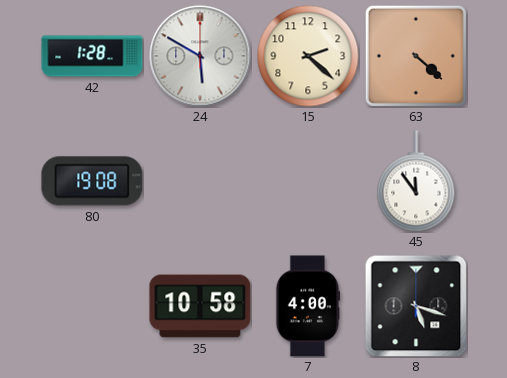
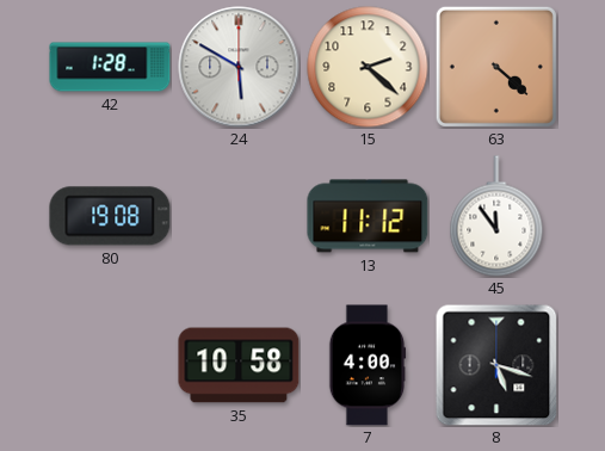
13: none -> 11:12 (368, 216)
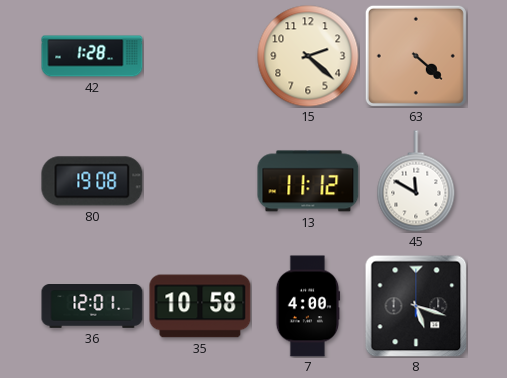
24: 5:50 -> none (239, 67)
45: 11:54 -> 11:50 (416, 181)
36: none -> 12:01 (92, 307)
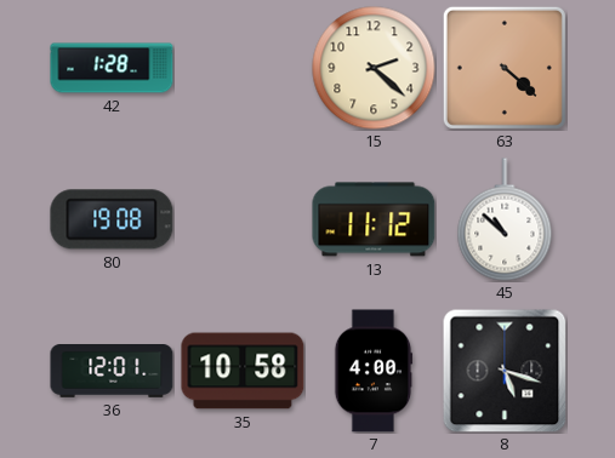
45: 11:50 -> 10:52 (505, 219)
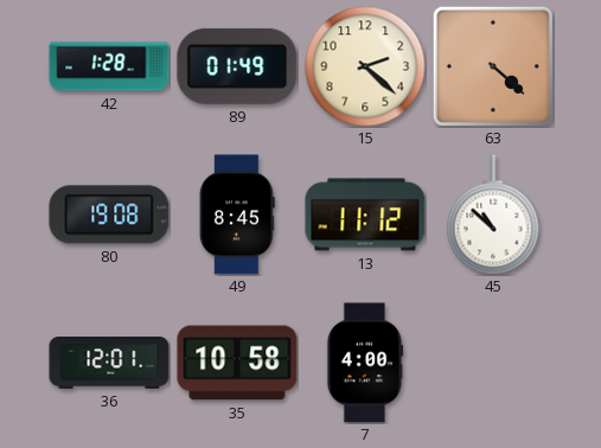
89: none -> 01:49 (237, 66)
49: none -> 8:45 (237, 215)
8: 5:18 -> none (505, 371)
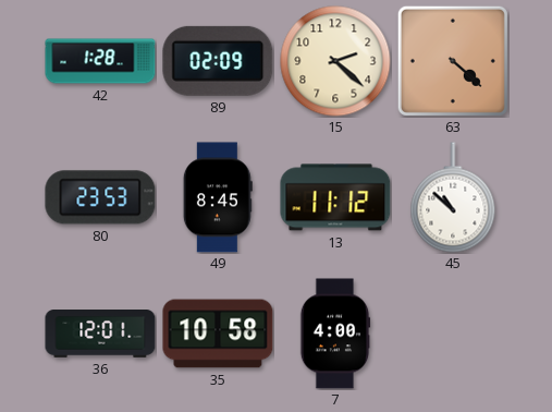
89: 01:49 -> 02:09 (218, 61)
80: 19:08 -> 23:53 (100, 197)
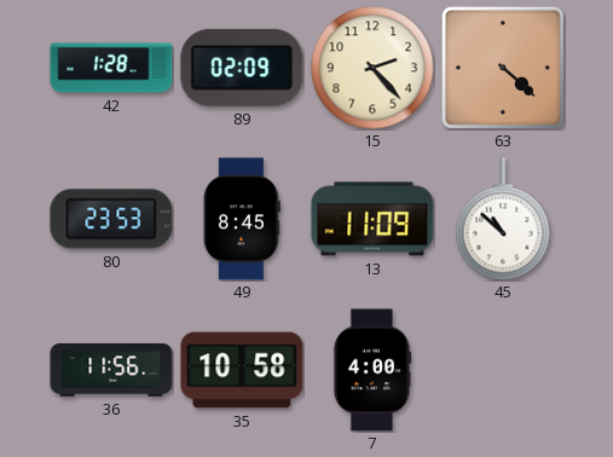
15: 2:22 -> 2:23 (372, 68)
13: 11:12 -> 11:09 (372, 219)
36: 12:01 -> 11:56 (111, 371)
